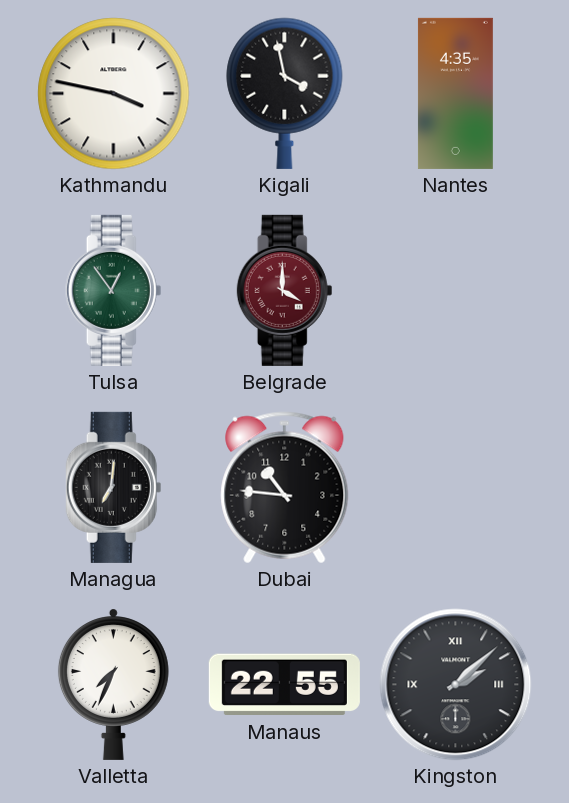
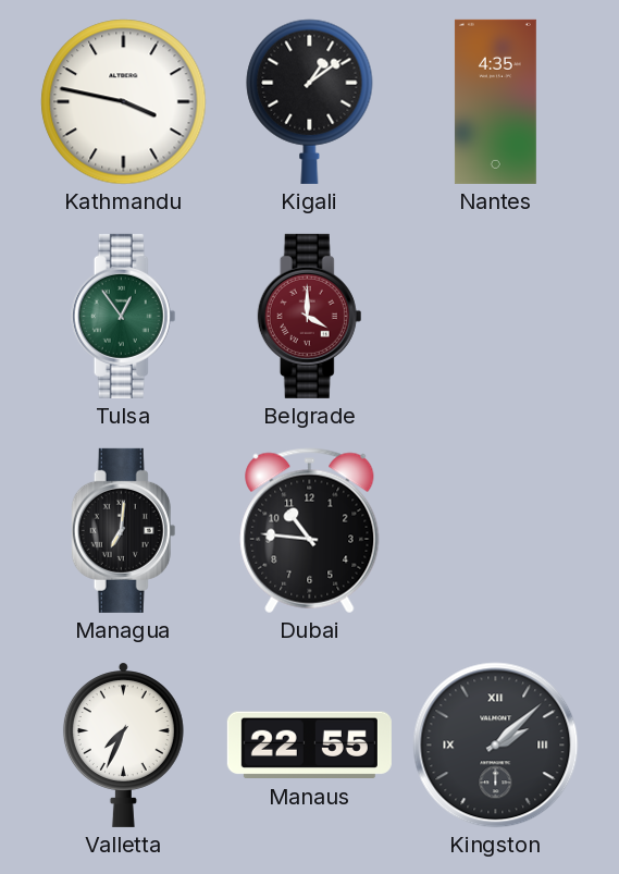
Kigali: 3:58 -> 1:09 (310, 101)
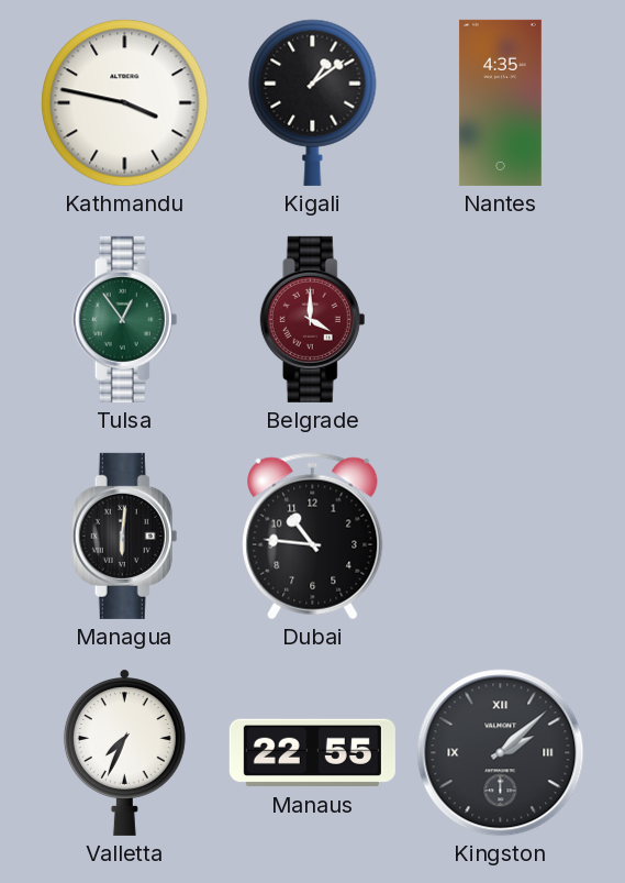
Managua: 7:01 -> 6:01 (125, 536)
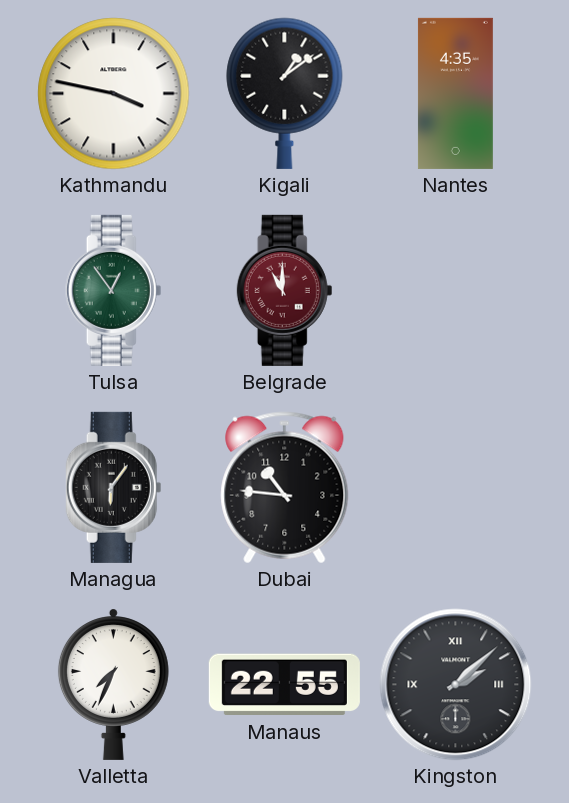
Belgrade: 4:00 -> 11:00 (285, 290)
Managua: 6:01 -> 6:06 (114, 487)
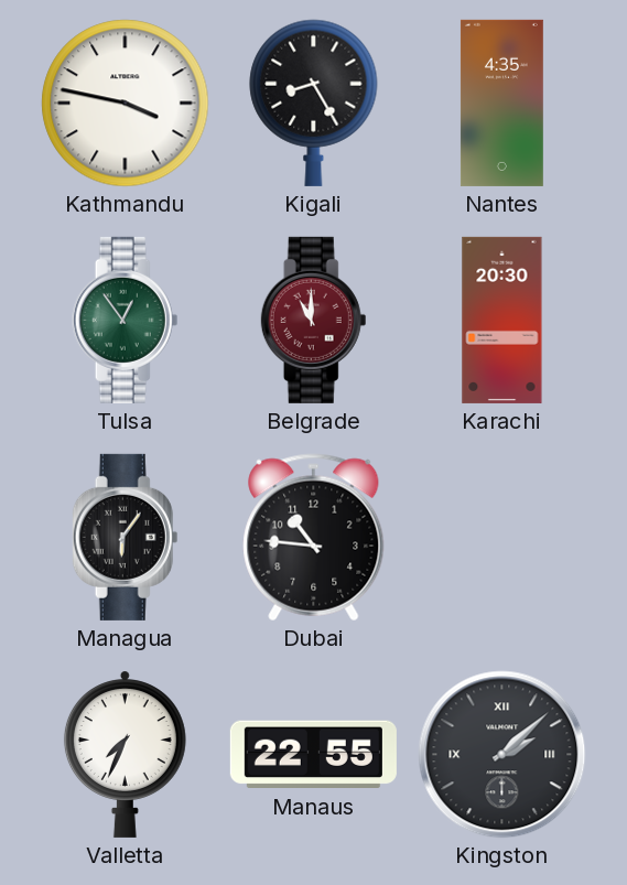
Kigali: 1:09 -> 8:25 (314, 102)
Karachi: none -> 20:30 (502, 320)
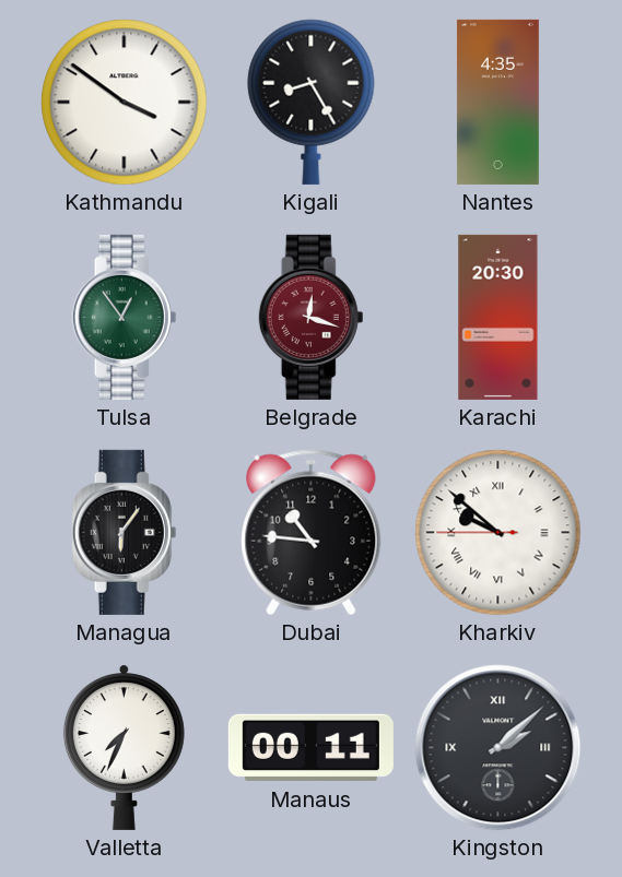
Kathmandu: 3:47 -> 3:51 (125, 103)
Belgrade: 11:00 -> 12:18 (312, 317)
Kharkiv: none -> 9:51 (498, 533)
Manaus: 22:55 -> 00:11 (310, 748)
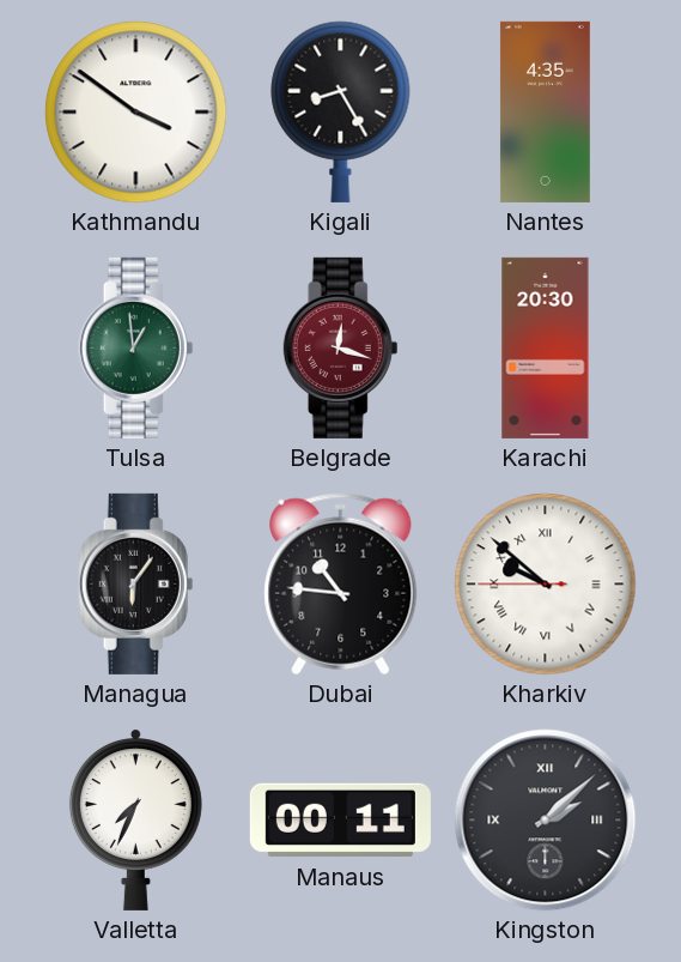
Tulsa: 12:54 -> 12:59 (136, 347)
